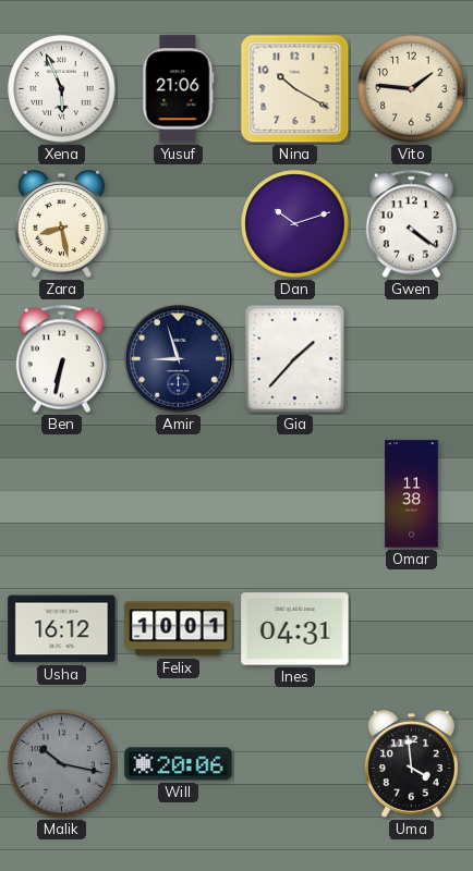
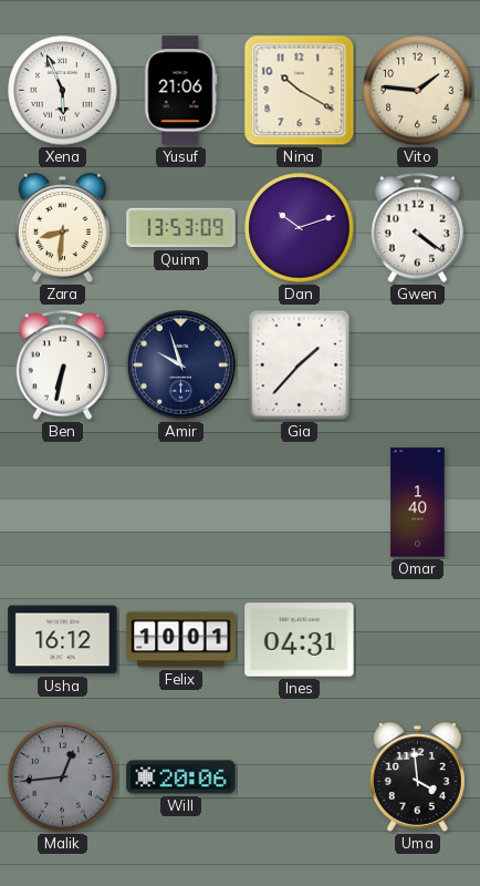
Zara: 8:28 -> 8:31 (62, 228)
Quinn: none -> 13:53 (181, 228)
Amir: 8:57 -> 9:57 (181, 365)
Omar: 11:38 -> 1:40 (418, 503)
Malik: 10:17 -> 12:44 (63, 777)
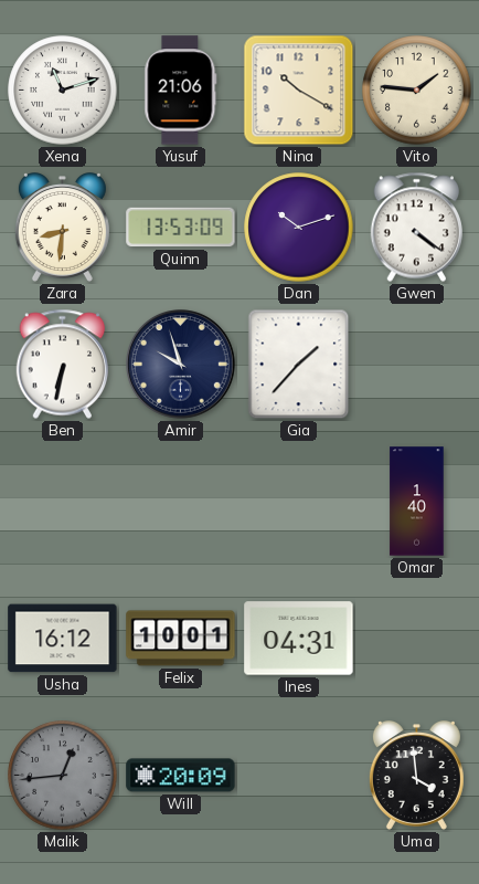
Xena: 5:56 -> 11:12 (63, 91)
Will: 20:06 -> 20:09 (181, 776)
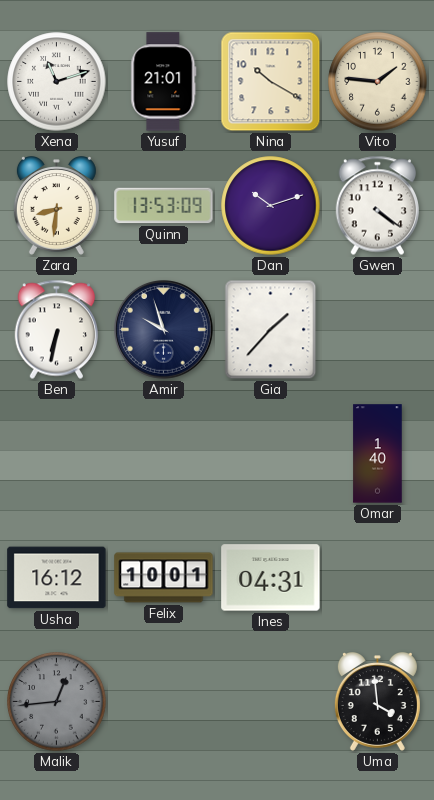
Yusuf: 21:06 -> 21:01 (164, 82)
Will: 20:09 -> none (181, 776)
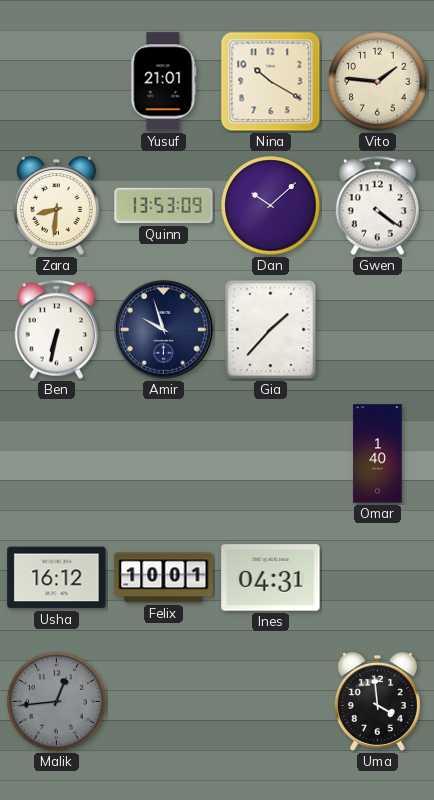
Xena: 11:12 -> none (57, 82)
Dan: 10:12 -> 10:08 (271, 206)
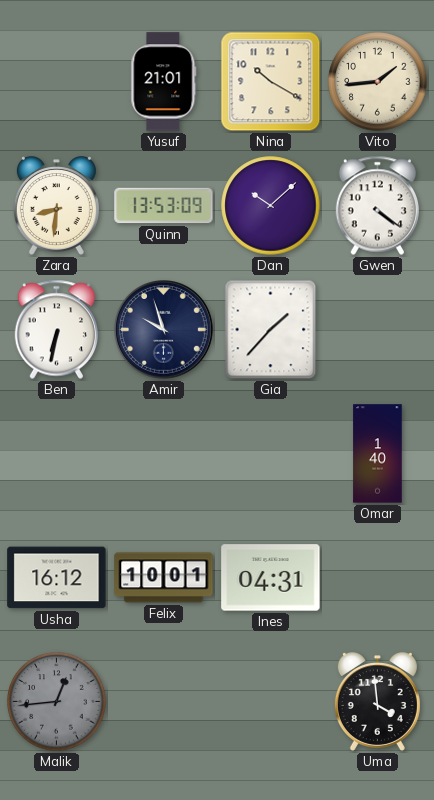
Vito: 1:46 -> 1:44 (378, 82)
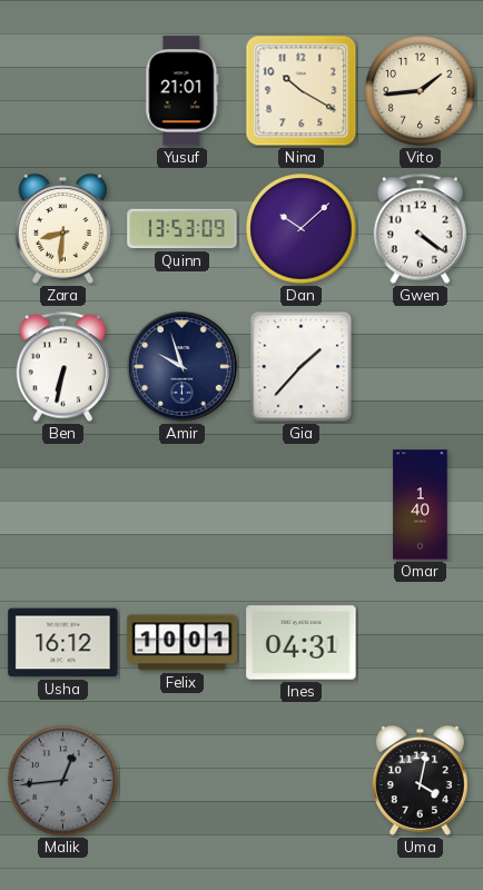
Uma: 3:59 -> 4:02 (420, 781)
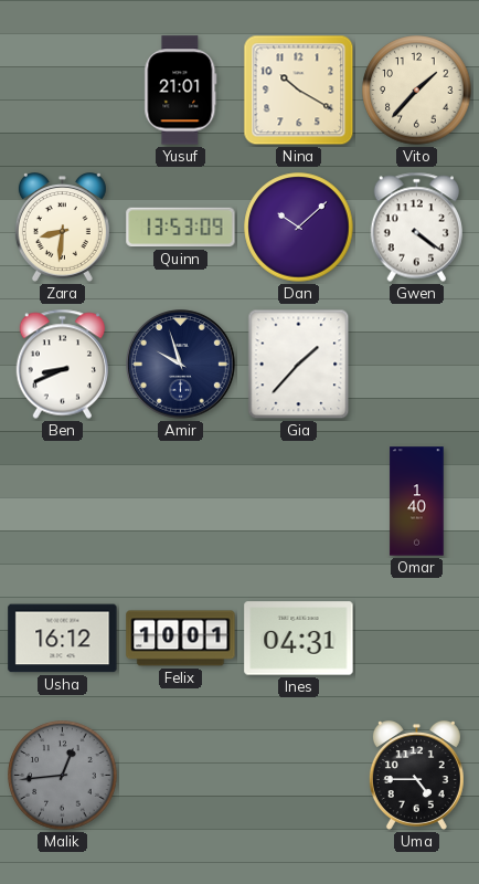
Vito: 1:44 -> 1:37 (417, 91)
Ben: 6:32 -> 8:41 (62, 365)
Uma: 4:02 -> 4:45 (416, 776)
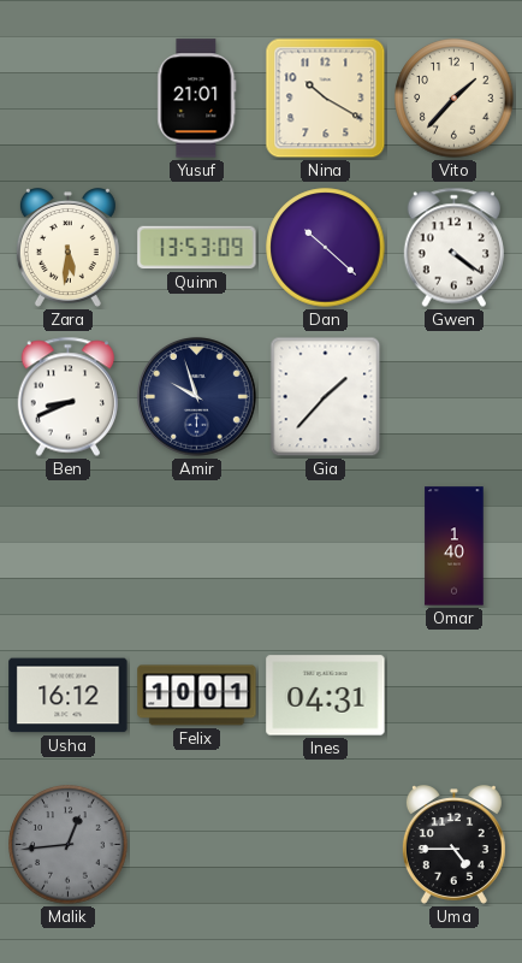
Zara: 8:31 -> 5:31 (67, 248)
Dan: 10:08 -> 10:22 (326, 248)
